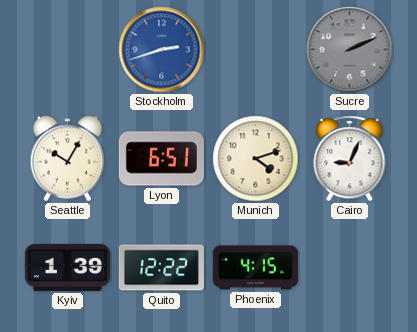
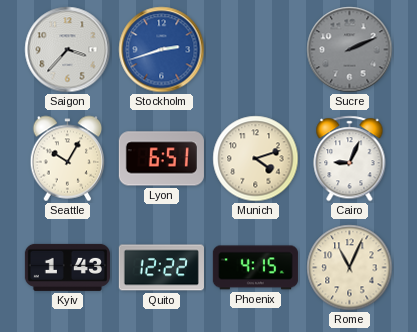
Saigon: none -> 3:37 (68, 50)
Kyiv: 1:39 -> 1:43 (67, 267)
Rome: none -> 11:04 (350, 268)
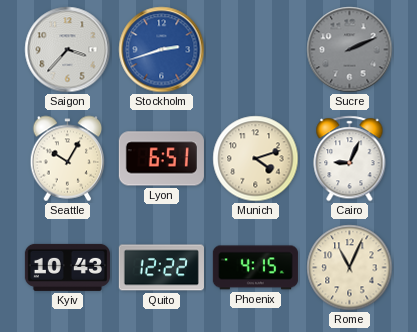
Kyiv: 1:43 -> 10:43 (67, 267)
